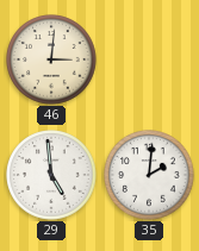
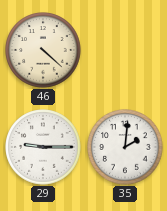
46: 3:01 -> 4:22 (43, 50)
29: 4:59 -> 9:15 (43, 147)
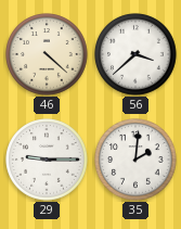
56: none -> 3:38 (135, 54)
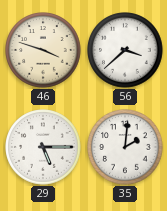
46: 4:22 -> 3:48 (43, 50)
29: 9:15 -> 5:15 (43, 147)
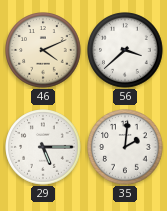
46: 3:48 -> 4:11 (43, 50)
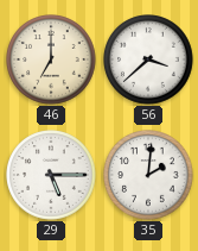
46: 4:11 -> 7:00 (51, 59)
